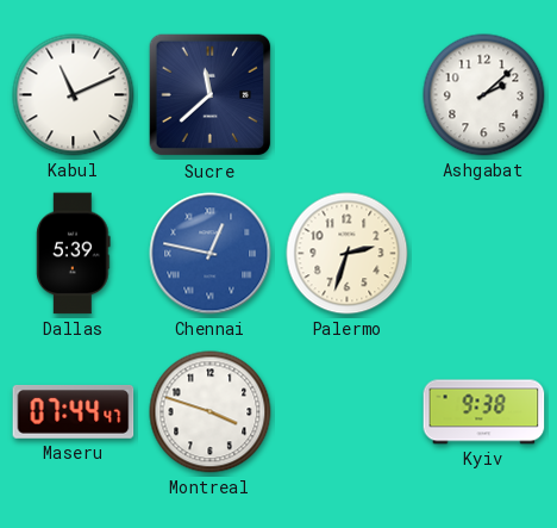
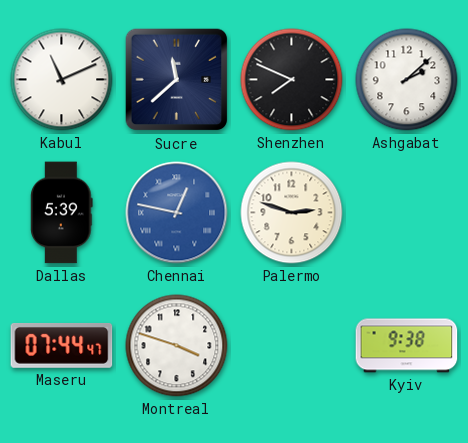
Shenzhen: none -> 7:49 (292, 80)
Palermo: 2:33 -> 2:48 (292, 213)
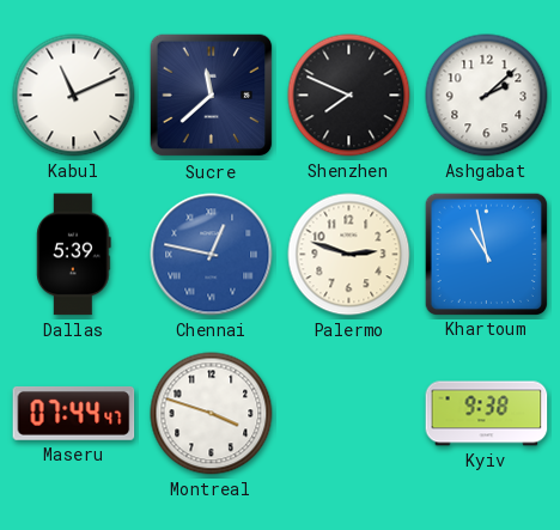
Khartoum: none -> 10:58 (486, 254)
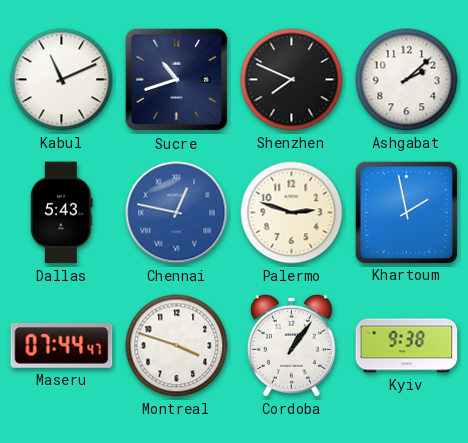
Sucre: 11:38 -> 10:42 (177, 80)
Dallas: 5:39 -> 5:43 (62, 213)
Khartoum: 10:58 -> 1:58 (406, 212)
Cordoba: none -> 1:06 (291, 345)
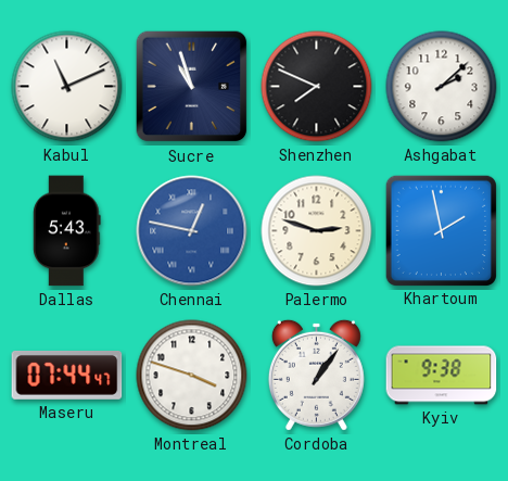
Sucre: 10:42 -> 10:57 (192, 87)
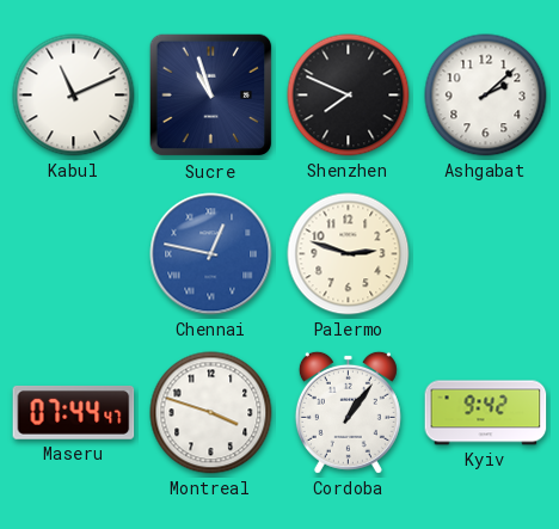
Dallas: 5:43 -> none (67, 231)
Khartoum: 1:58 -> none (441, 230)
Kyiv: 9:38 -> 9:42 (486, 413)
